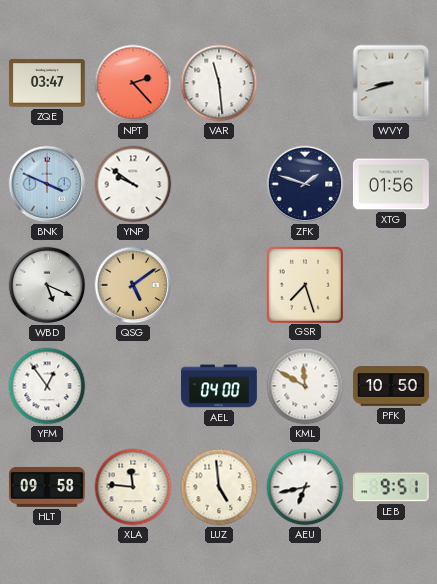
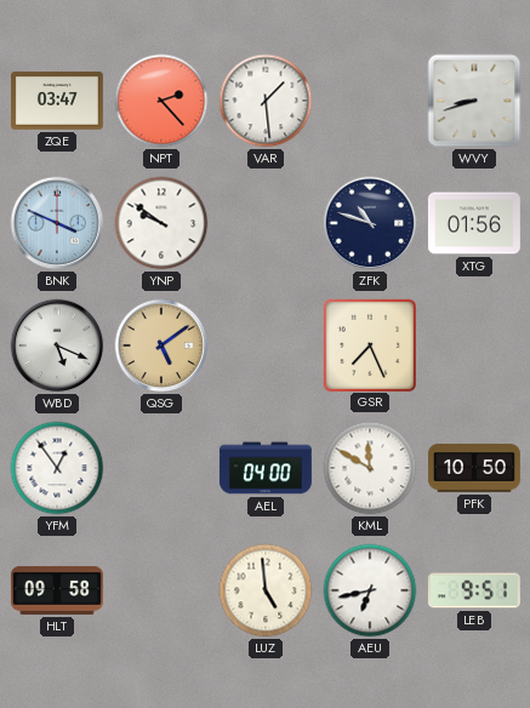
VAR: 11:29 -> 1:29 (266, 101)
ZFK: 1:48 -> 10:48 (370, 223)
GSR: 7:27 -> 7:26 (369, 344)
XLA: 11:46 -> none (133, 487)
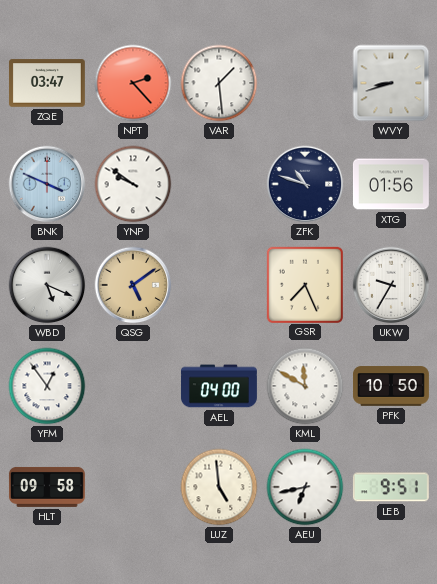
UKW: none -> 9:35 (391, 285)
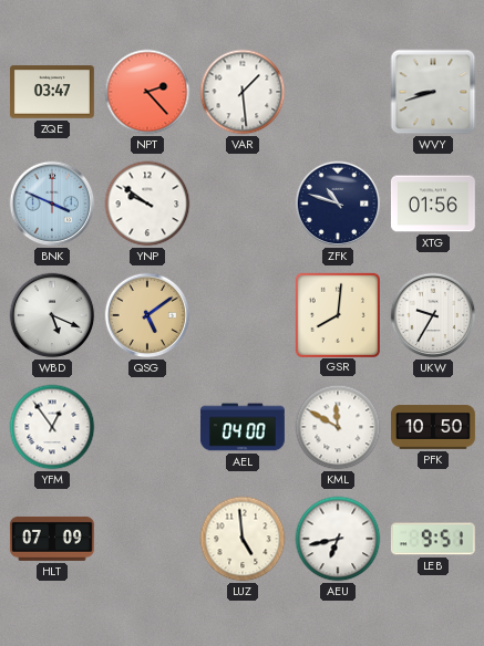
GSR: 7:26 -> 8:01 (337, 314)
HLT: 09:58 -> 07:09 (52, 539)
